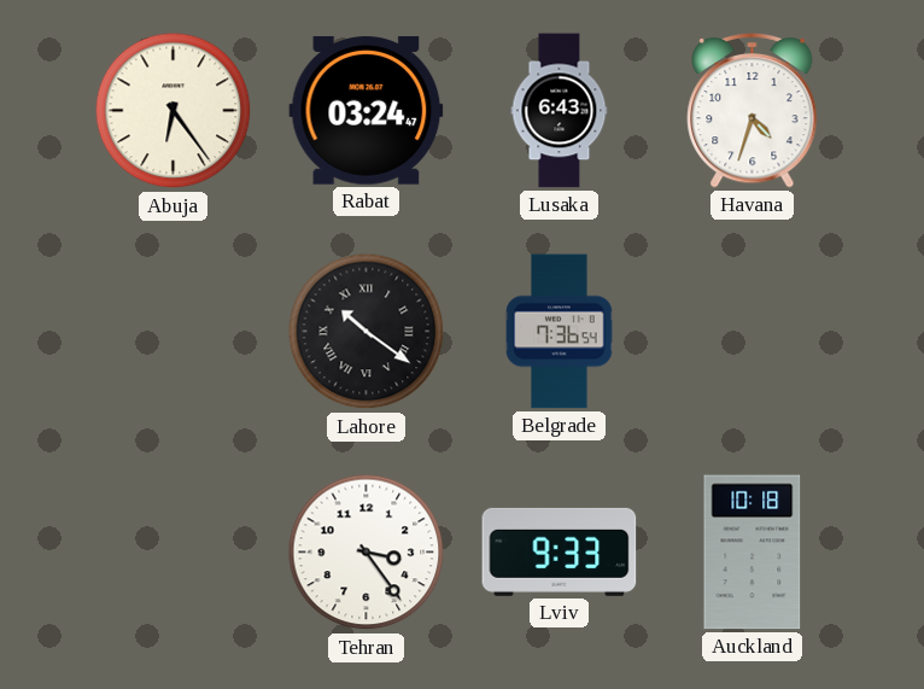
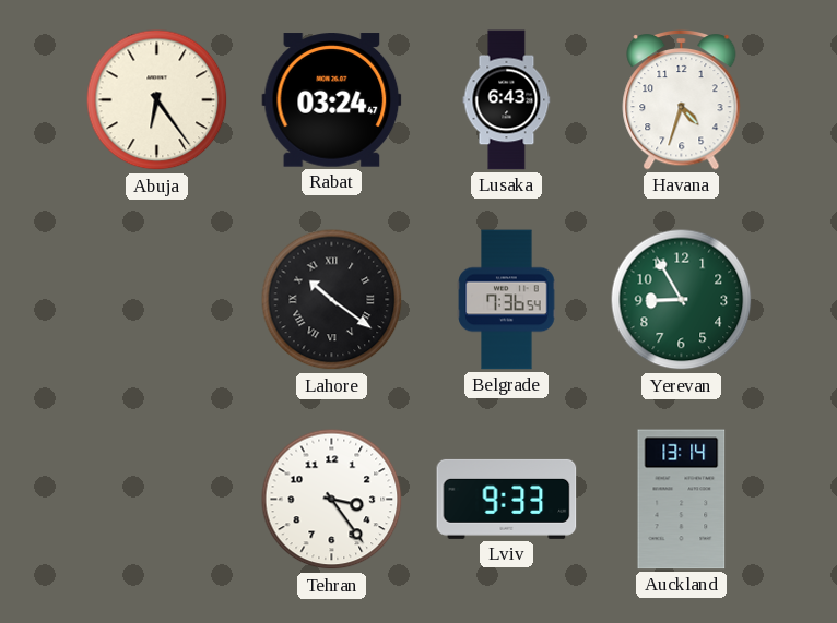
Yerevan: none -> 8:55 (682, 300)
Auckland: 10:18 -> 13:14 (682, 500)
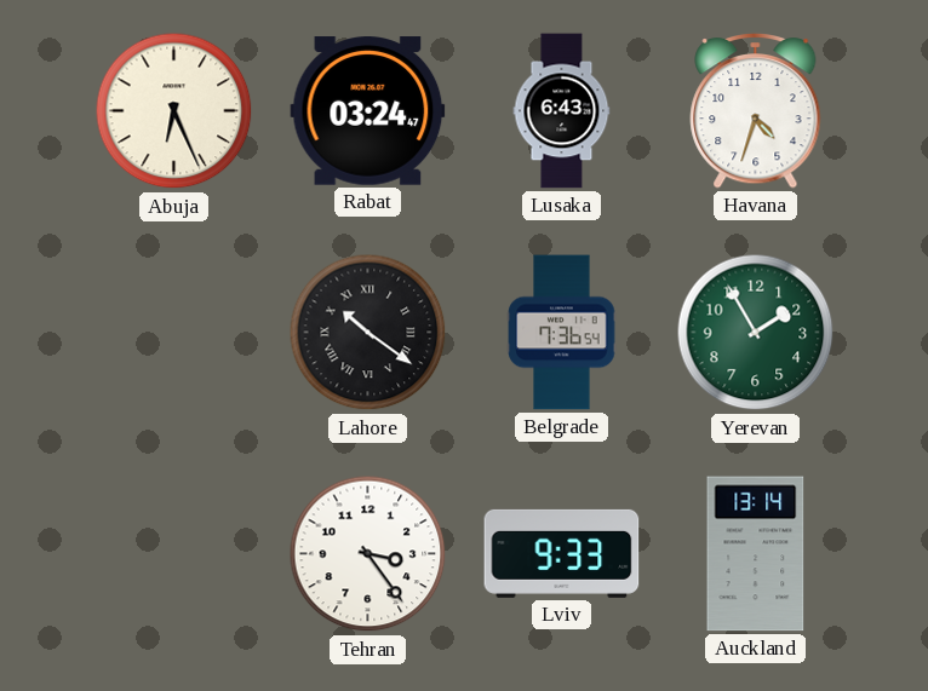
Abuja: 6:24 -> 6:26 (174, 111)
Yerevan: 8:55 -> 1:55 (756, 333)
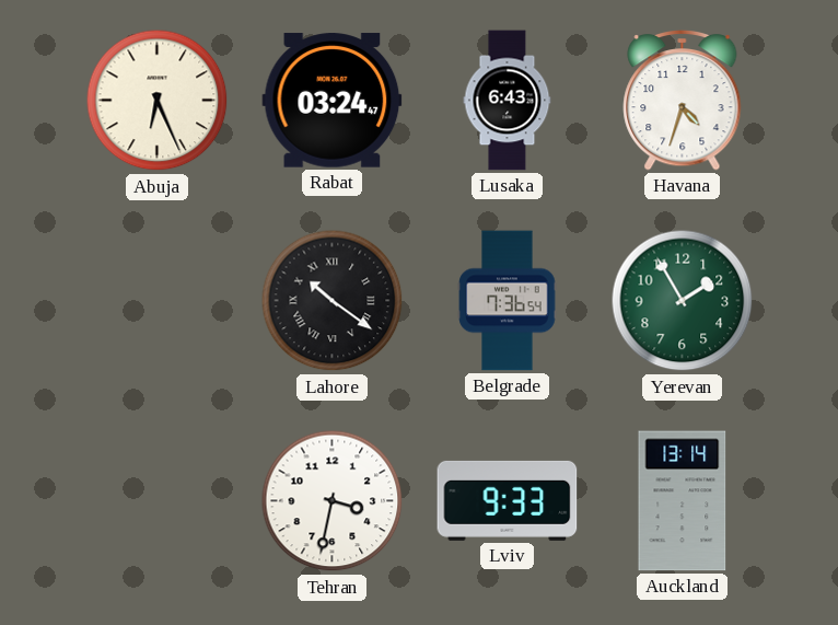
Tehran: 3:24 -> 3:32 (333, 501)
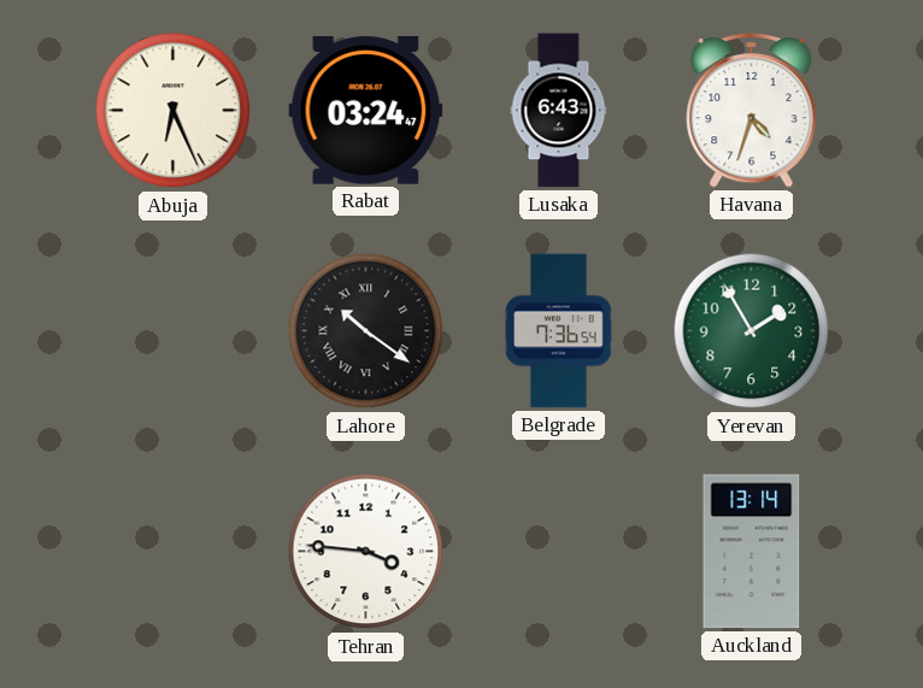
Tehran: 3:32 -> 3:46 (366, 552)
Lviv: 9:33 -> none (508, 500)
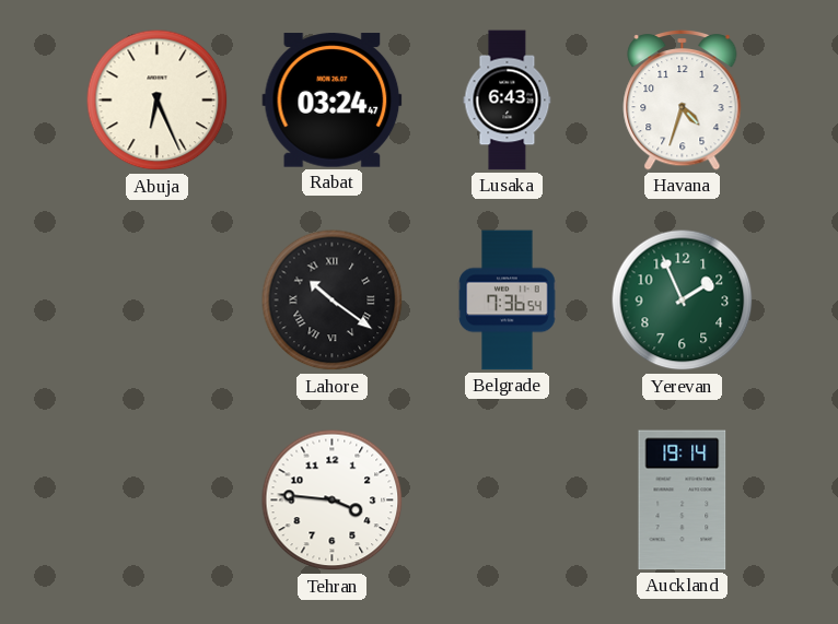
Yerevan: 1:55 -> 1:56 (683, 301)
Auckland: 13:14 -> 19:14 (683, 501)
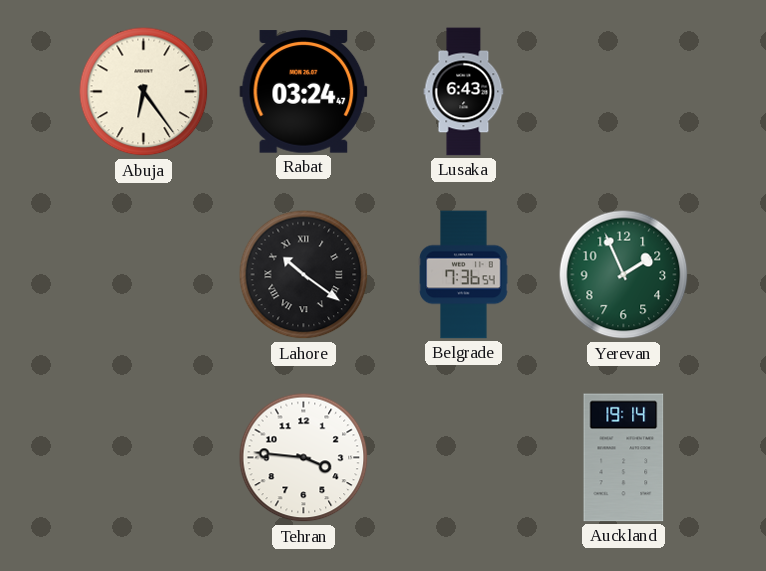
Abuja: 6:26 -> 6:24 (144, 92)
Havana: 4:33 -> none (683, 99)
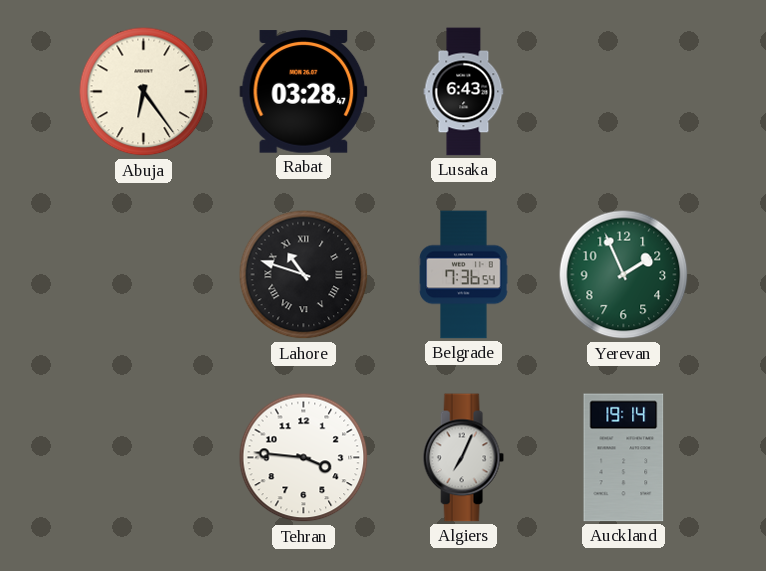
Rabat: 03:24 -> 03:28 (304, 92)
Lahore: 10:21 -> 10:48 (304, 275)
Algiers: none -> 7:04 (463, 458)
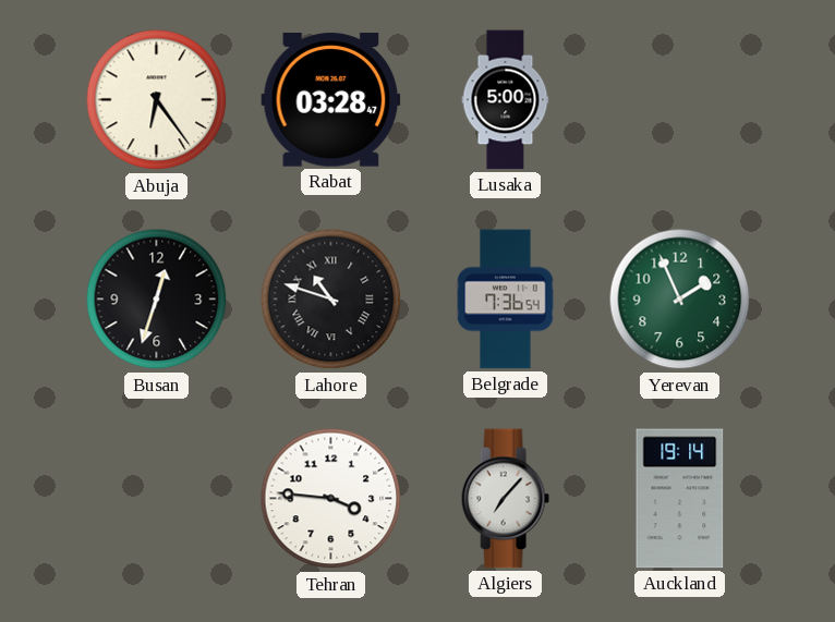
Lusaka: 6:43 -> 5:00 (506, 100)
Busan: none -> 12:33 (157, 300)
Algiers: 7:04 -> 7:07 (505, 499)
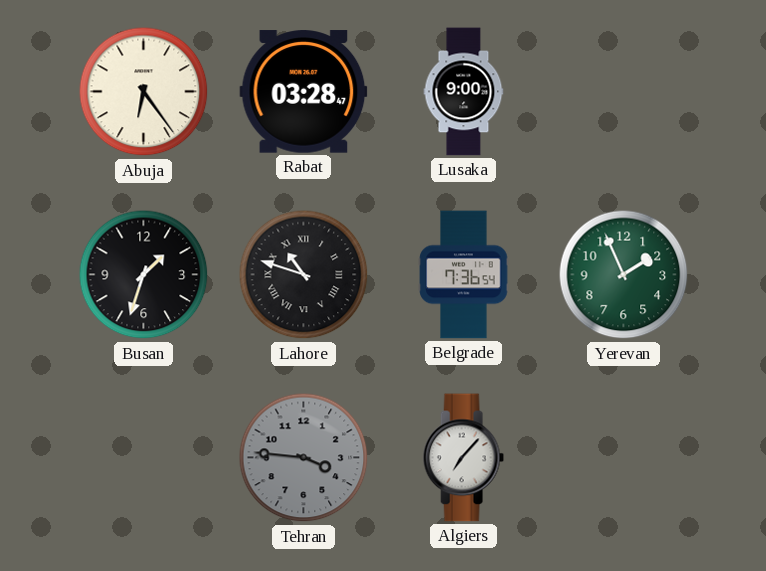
Lusaka: 5:00 -> 9:00 (464, 92)
Busan: 12:33 -> 1:33 (144, 275)
Tehran dial: white -> grey (304, 458)
Auckland: 19:14 -> none (680, 499)
